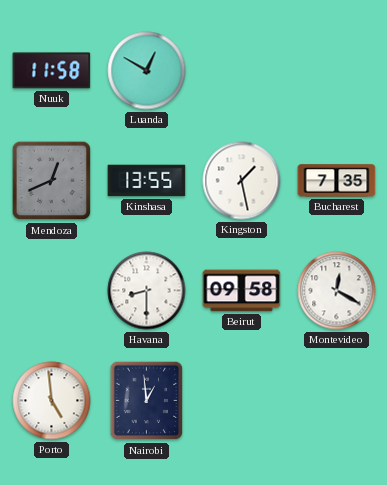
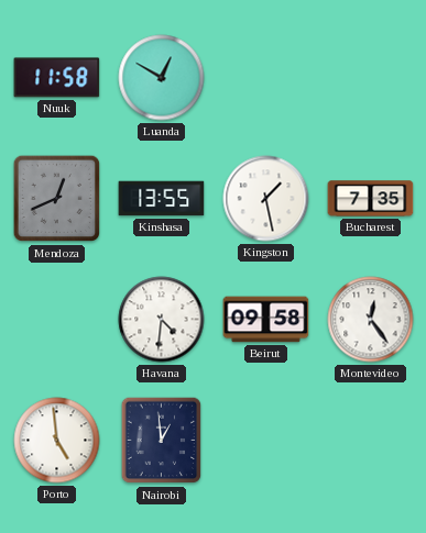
Havana: 8:30 -> 4:31 (162, 320)
Montevideo: 12:20 -> 12:24 (371, 320)
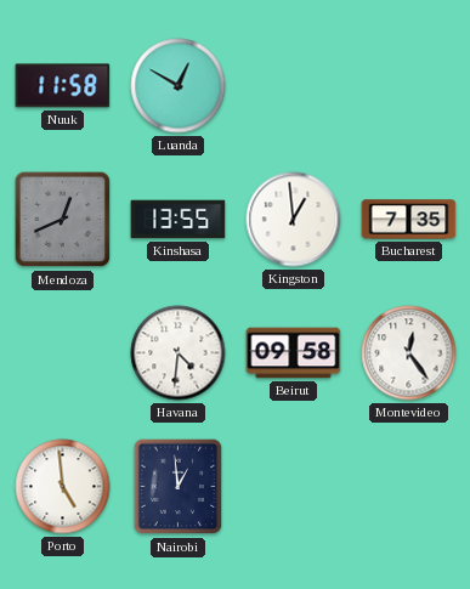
Kingston: 1:28 -> 12:59 (294, 220)
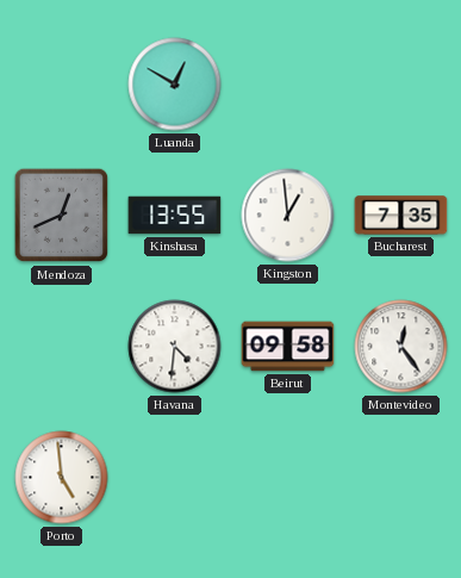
Nuuk: 11:58 -> none (63, 86)
Nairobi: 12:59 -> none (179, 487)
